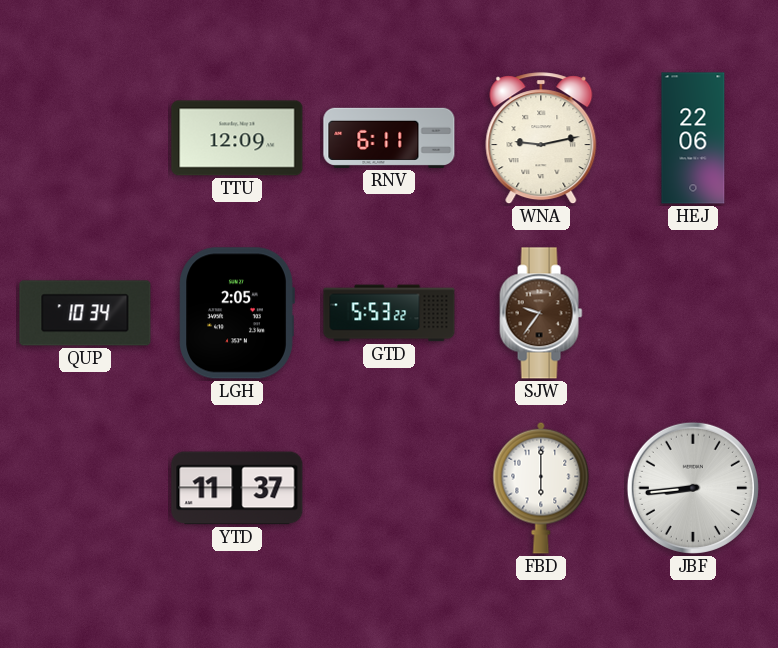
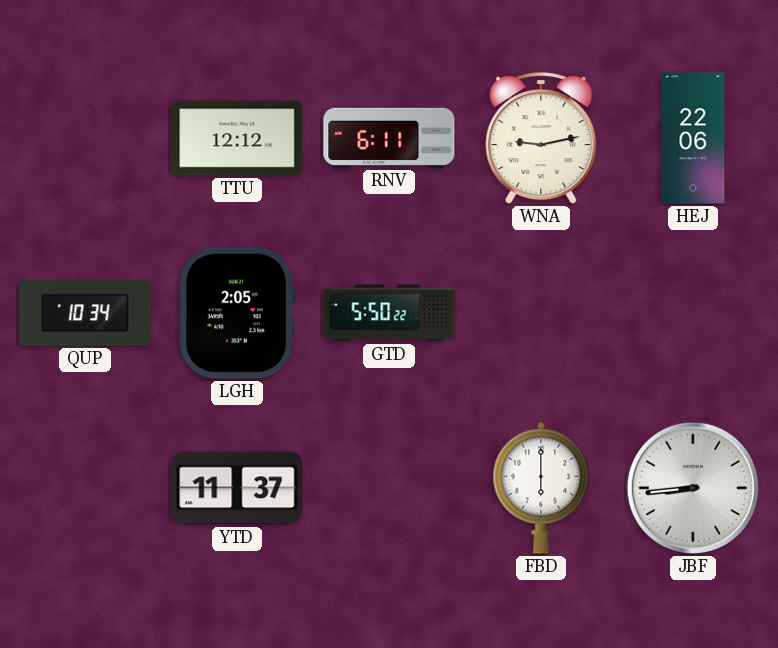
TTU: 12:09 -> 12:12 (237, 138)
GTD: 5:53 -> 5:50 (389, 313)
SJW: 9:36 -> none (541, 313)
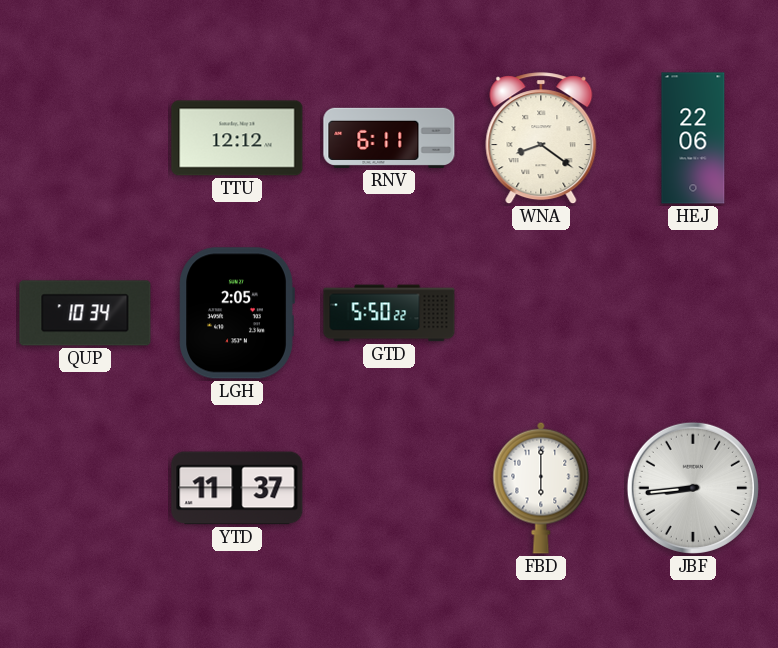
WNA: 9:13 -> 8:21 (541, 139)
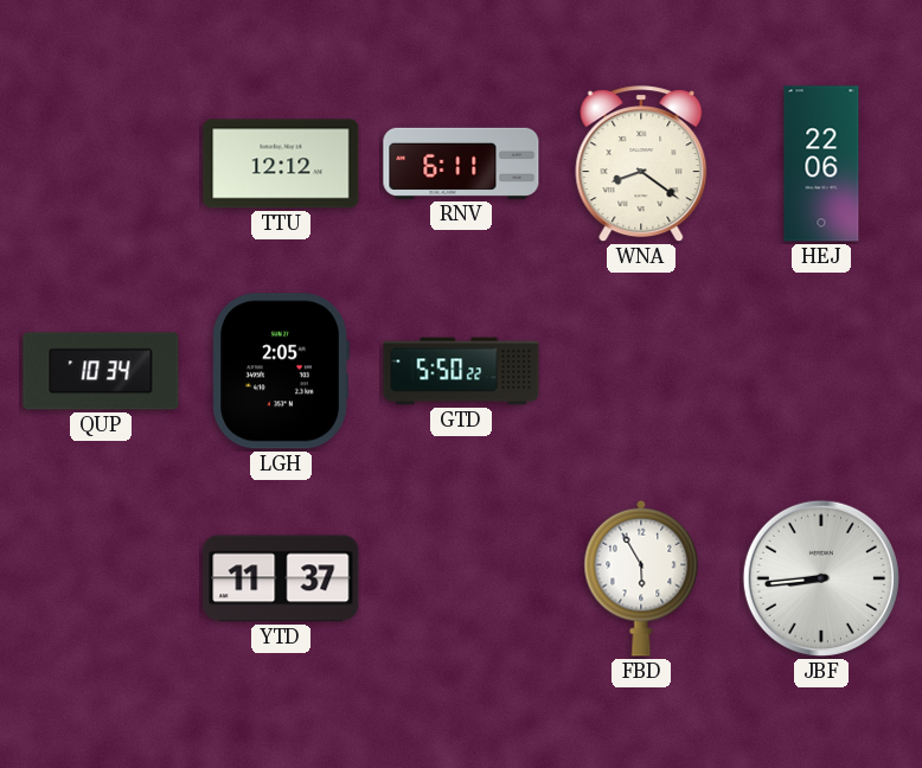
FBD: 6:00 -> 5:55 (641, 578)
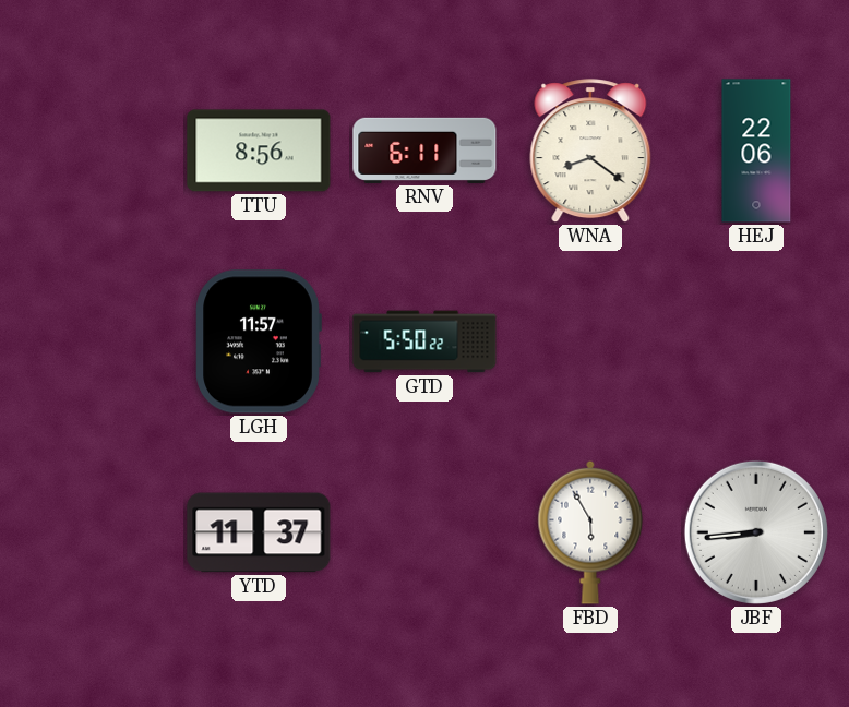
TTU: 12:12 -> 8:56 (259, 151)
QUP: 10:34 -> none (101, 371)
LGH: 2:05 -> 11:57 (259, 341)
